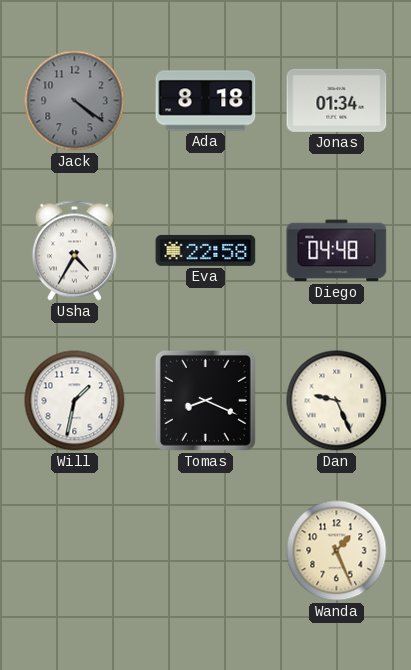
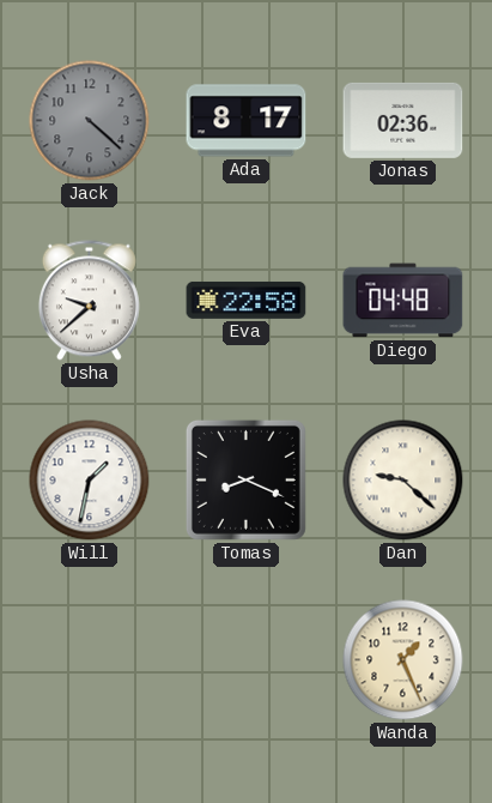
Jack: 4:21 -> 4:22 (90, 121)
Ada: 8:18 -> 8:17 (247, 121)
Jonas: 01:34 -> 02:36 (403, 120)
Usha: 4:35 -> 9:38 (89, 301)
Dan: 9:26 -> 9:22 (403, 481)
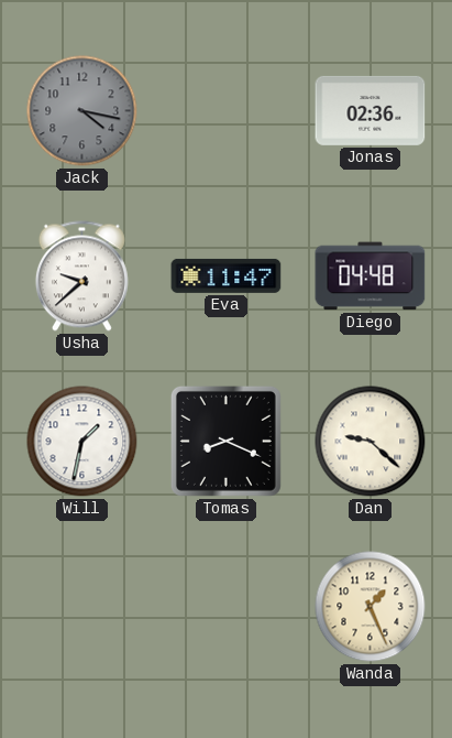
Jack: 4:22 -> 4:17 (82, 111)
Ada: 8:17 -> none (247, 121)
Eva: 22:58 -> 11:47 (227, 275)
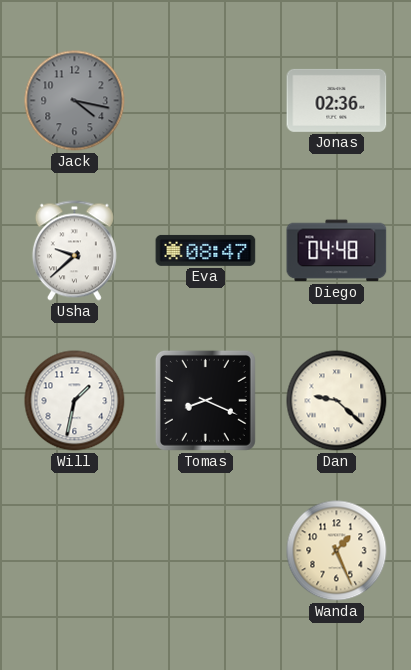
Eva: 11:47 -> 08:47 (206, 250)
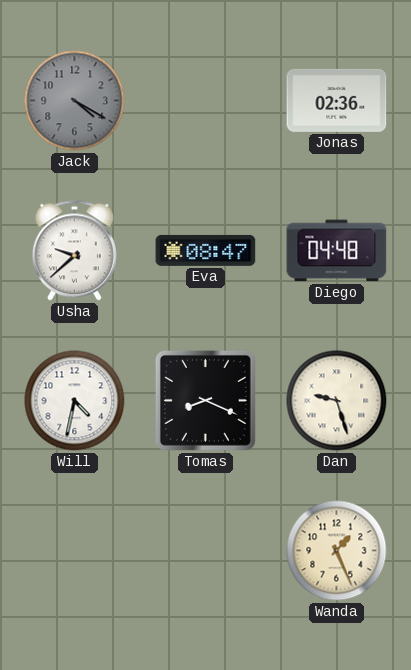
Jack: 4:17 -> 4:20 (75, 101)
Will: 1:32 -> 4:32 (75, 401)
Dan: 9:22 -> 9:27 (337, 401)
